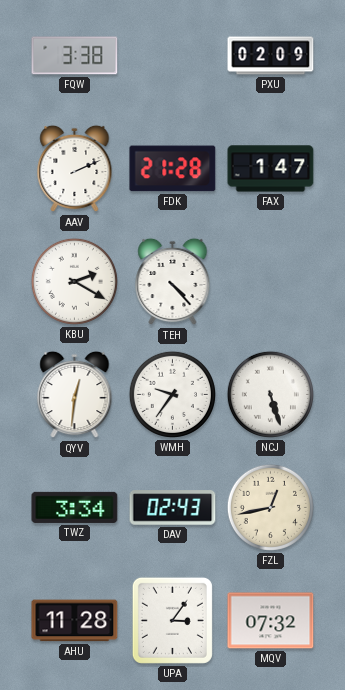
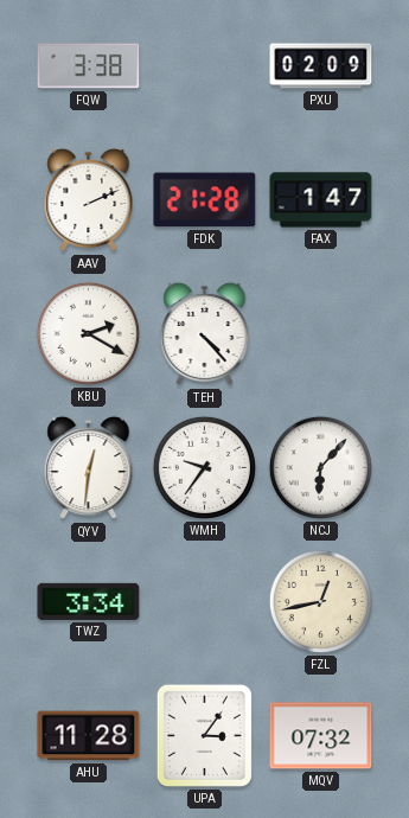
NCJ: 5:27 -> 6:07 (320, 467)
DAV: 02:43 -> none (173, 508)
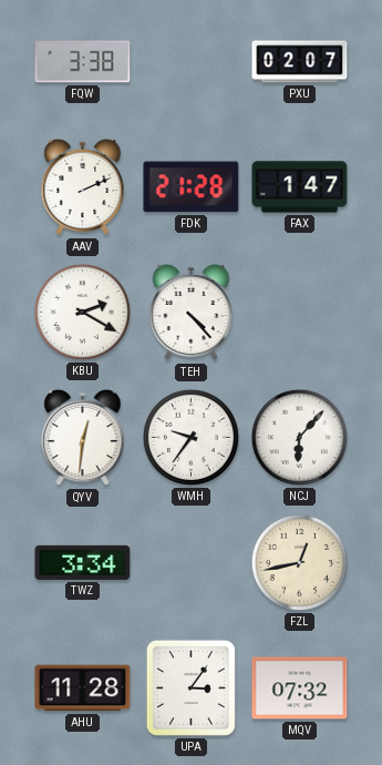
PXU: 02:09 -> 02:07 (300, 62)
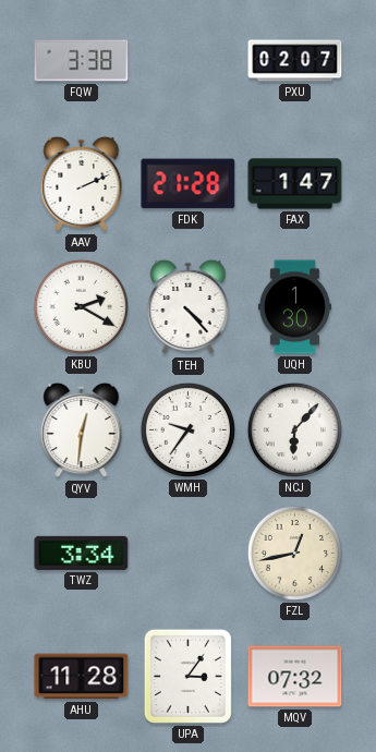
UQH: none -> 1:30 (294, 307)
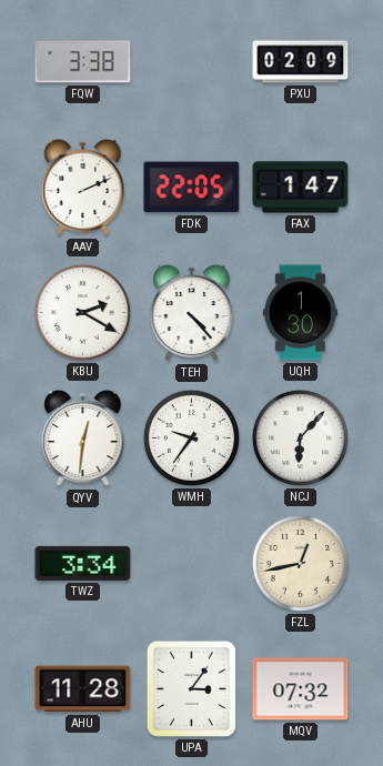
PXU: 02:07 -> 02:09 (301, 62)
FDK: 21:28 -> 22:05 (192, 188)
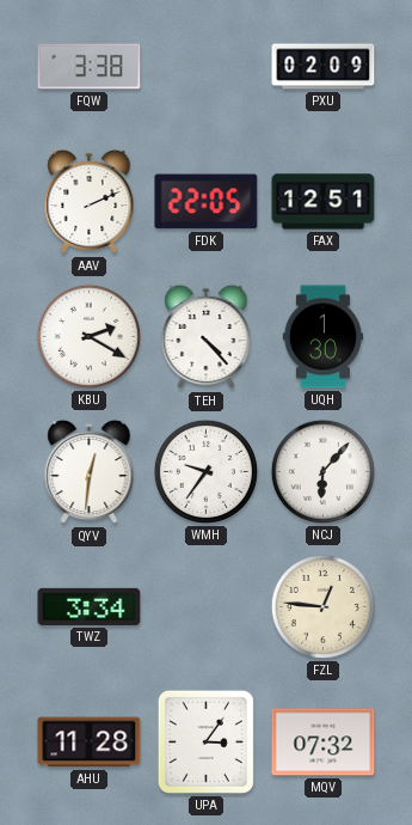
FAX: 1:47 -> 12:51 (324, 202)
FZL: 12:43 -> 12:46 (322, 606)
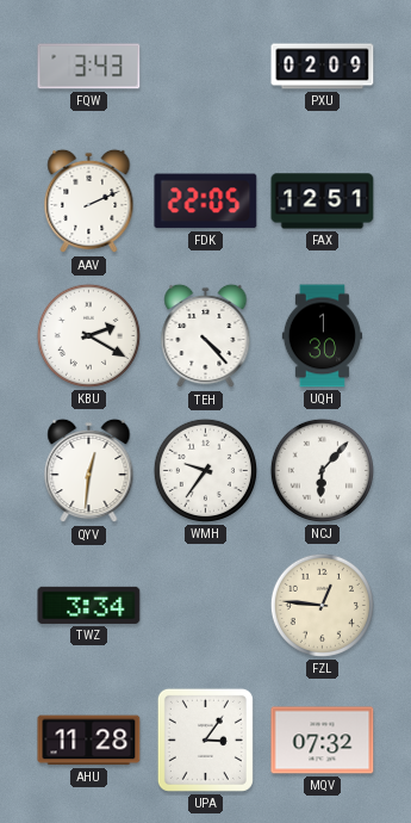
FQW: 3:38 -> 3:43 (89, 67)
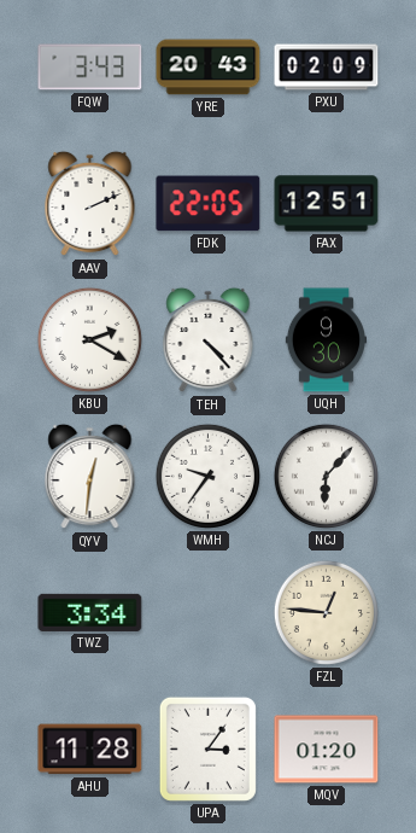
YRE: none -> 20:43 (209, 68)
UQH: 1:30 -> 9:30 (326, 340)
MQV: 07:32 -> 01:20 (327, 750)
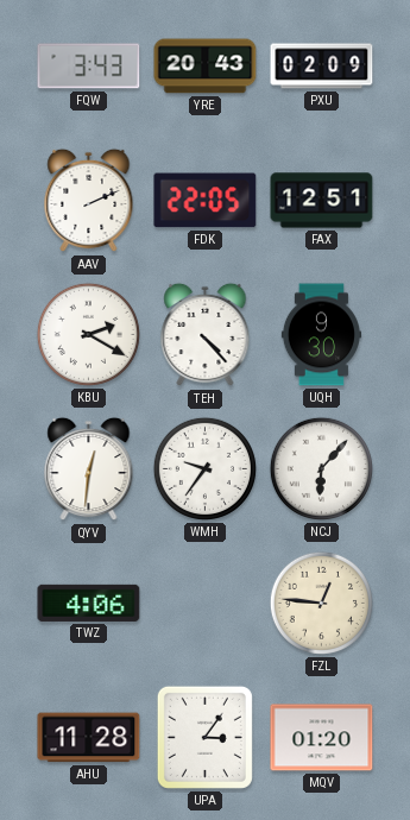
TWZ: 3:34 -> 4:06 (89, 603)
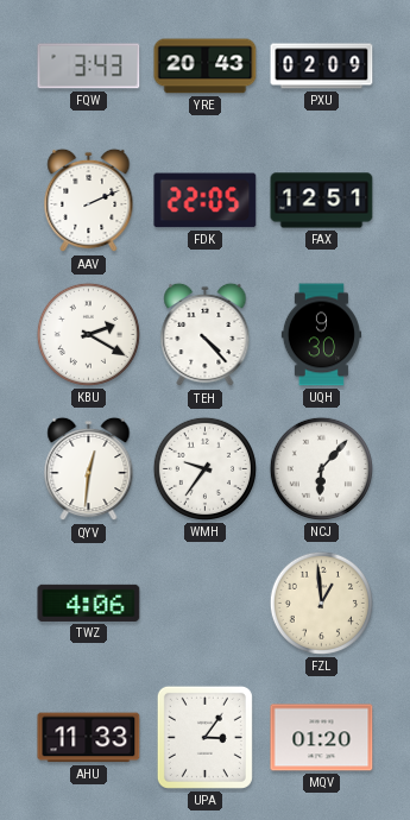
FZL: 12:46 -> 12:59 (321, 603)
AHU: 11:28 -> 11:33 (89, 738)
